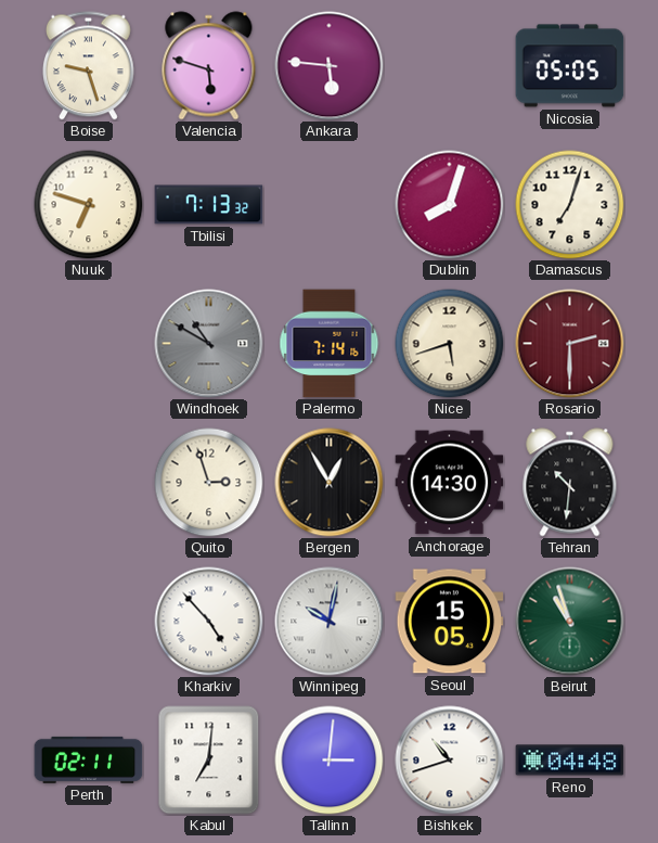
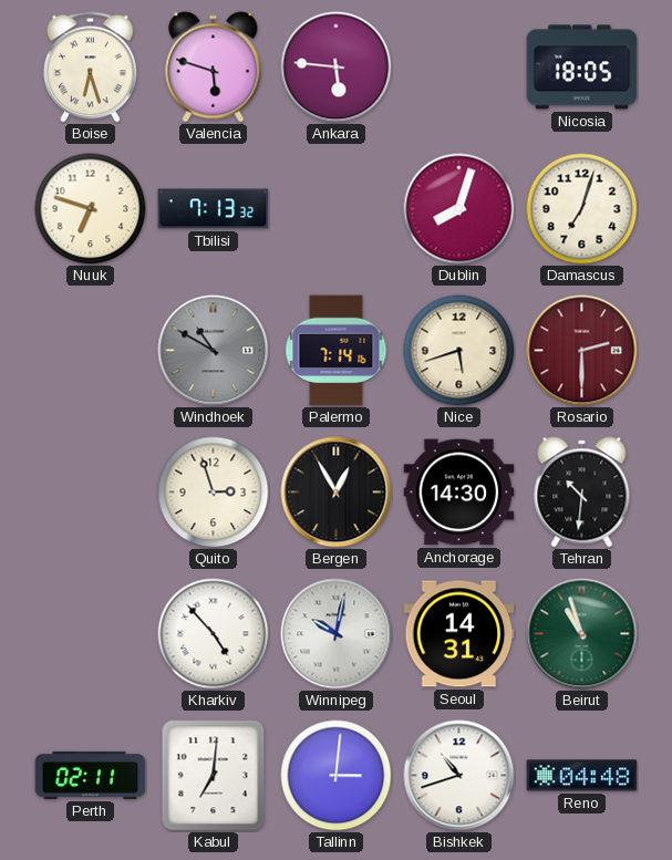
Boise: 9:27 -> 6:27 (90, 68)
Nicosia: 05:05 -> 18:05 (582, 68)
Seoul: 15:05 -> 14:31 (459, 634)
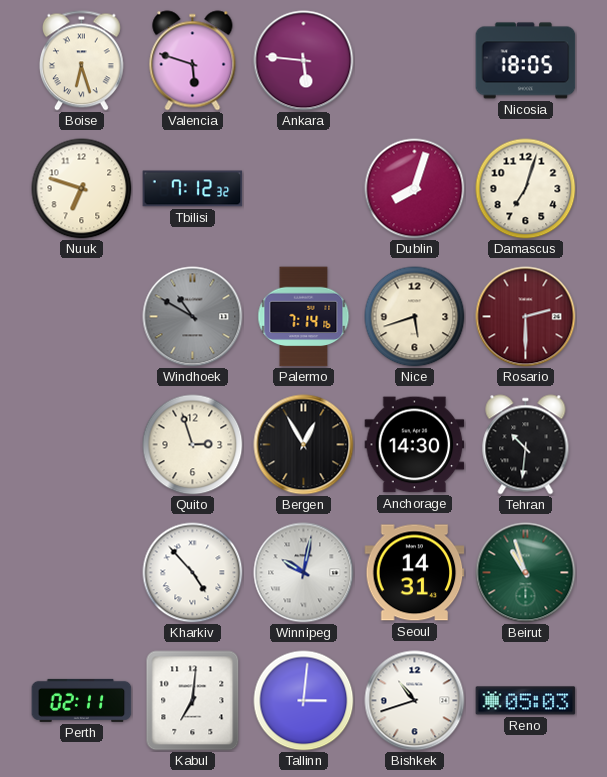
Tbilisi: 7:13 -> 7:12 (193, 189)
Reno: 04:48 -> 05:03 (526, 701)
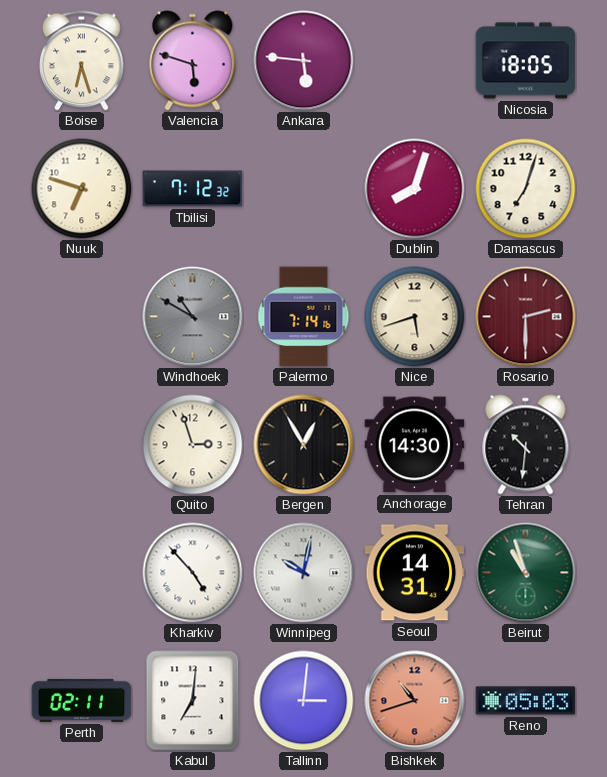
Bishkek dial: white -> salmon (415, 701)
